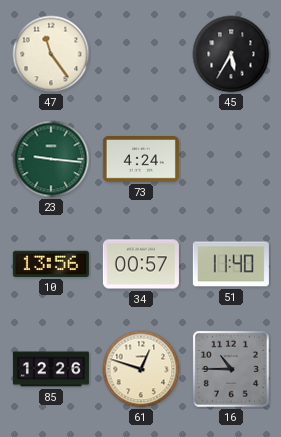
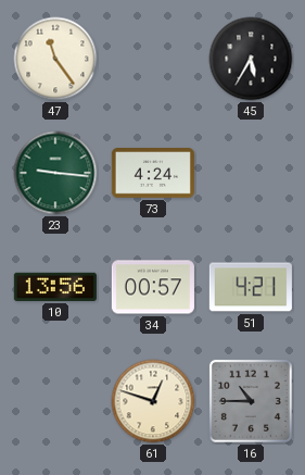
51: 11:40 -> 4:21 (251, 287)
85: 12:26 -> none (51, 369)
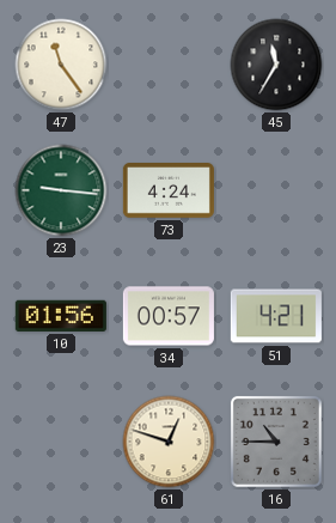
45: 5:35 -> 11:35 (276, 65)
10: 13:56 -> 01:56 (61, 316)
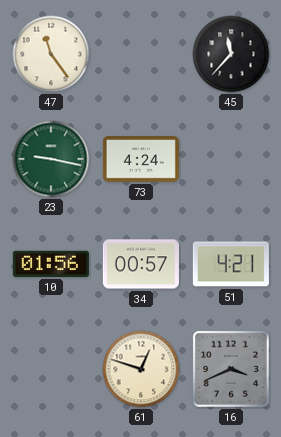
45: 11:35 -> 11:37 (231, 54)
23: 9:16 -> 9:17 (51, 159)
16: 10:45 -> 3:41 (231, 369)
